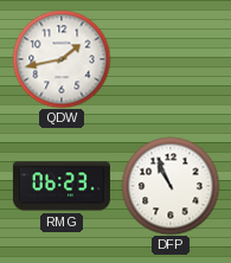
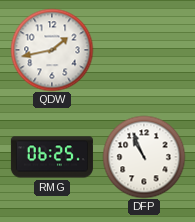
RMG: 06:23 -> 06:25 (52, 157)
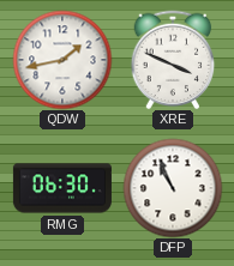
XRE: none -> 3:49 (173, 60)
RMG: 06:25 -> 06:30 (62, 188)
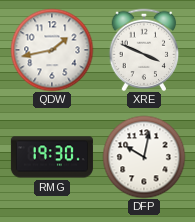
RMG: 06:30 -> 19:30 (52, 157)
DFP: 10:56 -> 10:02 (144, 157)
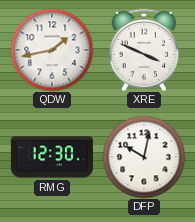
RMG: 19:30 -> 12:30 (52, 157)
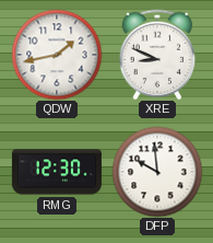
XRE: 3:49 -> 8:49 (157, 55)
DFP: 10:02 -> 9:59 (157, 172)
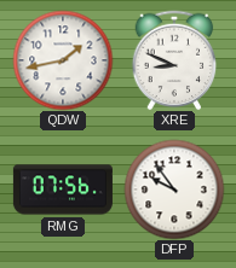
RMG: 12:30 -> 07:56 (63, 190)
DFP: 9:59 -> 9:54 (174, 190)
